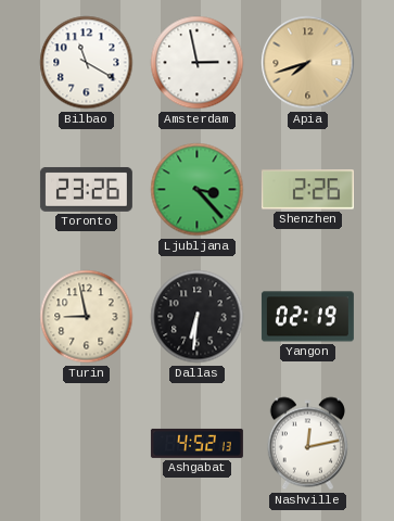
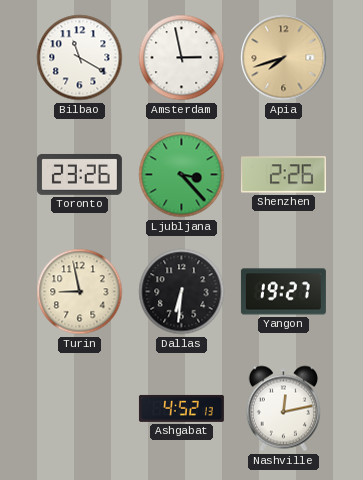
Yangon: 02:19 -> 19:27 (283, 292)
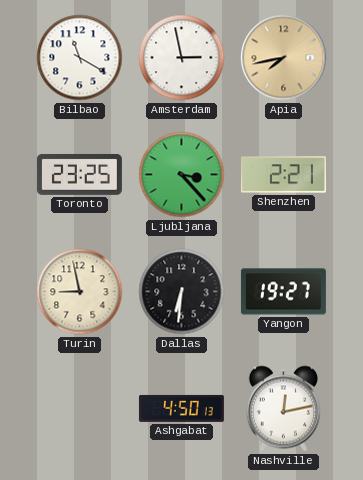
Apia: 7:42 -> 7:43 (284, 58)
Toronto: 23:26 -> 23:25 (79, 174)
Shenzhen: 2:26 -> 2:21 (283, 175)
Ashgabat: 4:52 -> 4:50 (181, 408)
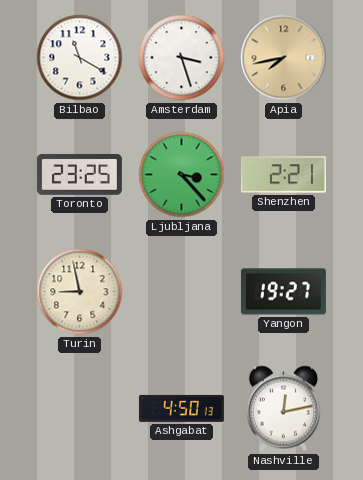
Amsterdam: 2:58 -> 3:27 (182, 58)
Dallas: 6:31 -> none (182, 292)
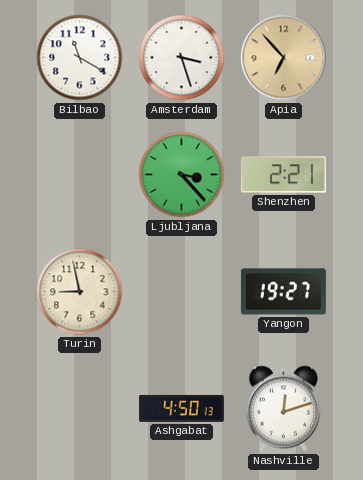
Apia: 7:43 -> 6:53 (284, 58)
Toronto: 23:25 -> none (79, 174)
Nashville: 12:13 -> 12:12 (283, 409)
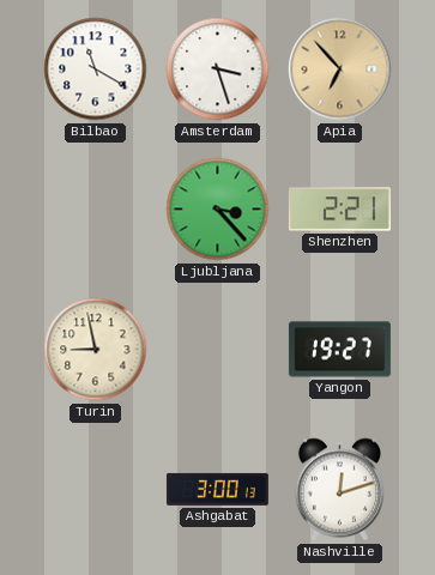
Ashgabat: 4:50 -> 3:00 (217, 489)
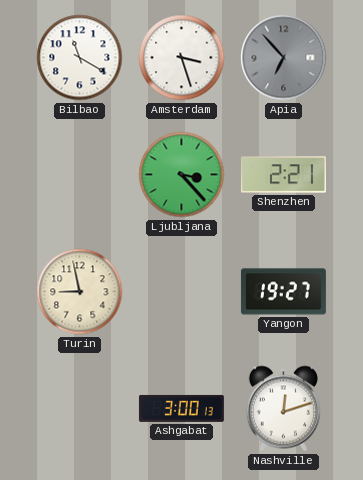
Apia dial: champagne -> grey (284, 58)
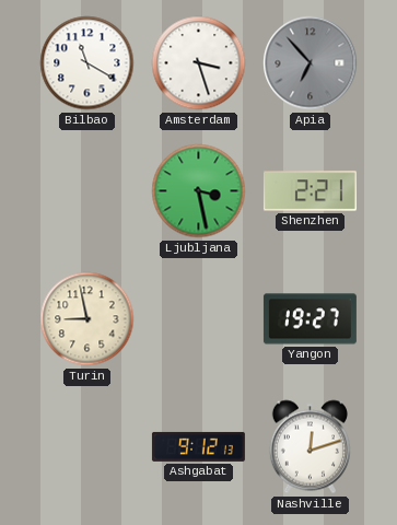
Ljubljana: 3:23 -> 3:28 (199, 191)
Ashgabat: 3:00 -> 9:12 (198, 446)
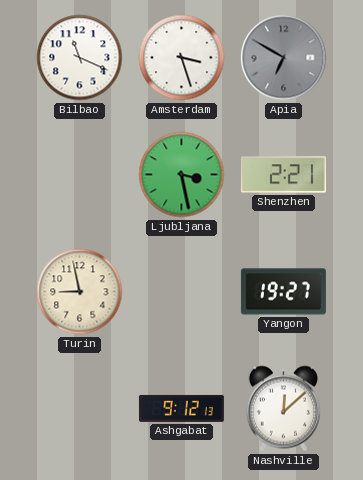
Bilbao: 11:20 -> 11:19 (80, 58)
Apia: 6:53 -> 6:50 (284, 58)
Nashville: 12:12 -> 12:08 (283, 409)
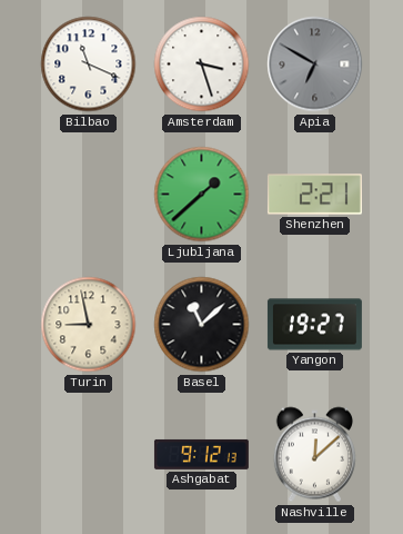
Ljubljana: 3:28 -> 1:38 (202, 195)
Basel: none -> 11:08 (202, 325)
